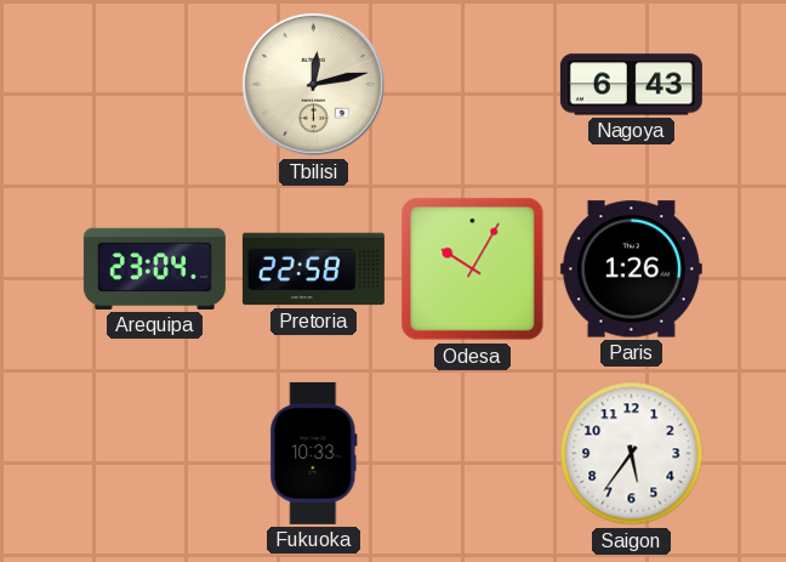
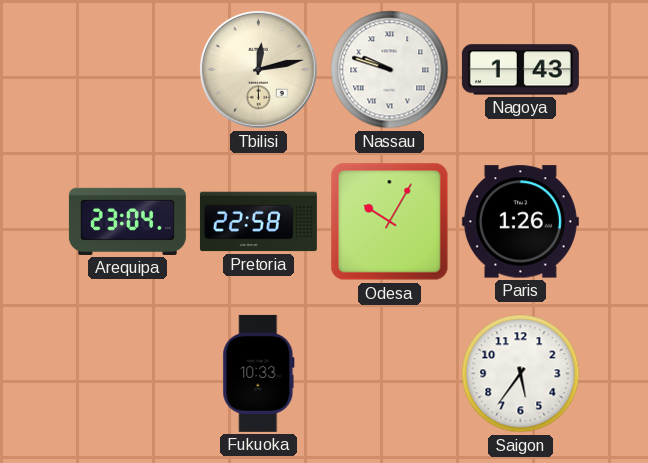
Nassau: none -> 9:48 (390, 70)
Nagoya: 6:43 -> 1:43 (520, 70)
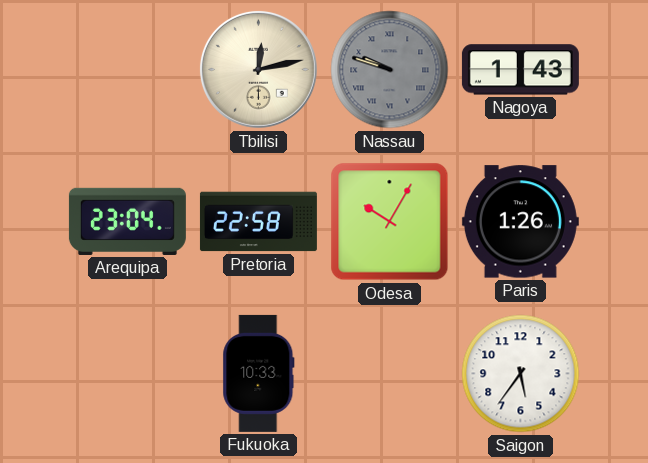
Nassau dial: white -> grey (390, 70)
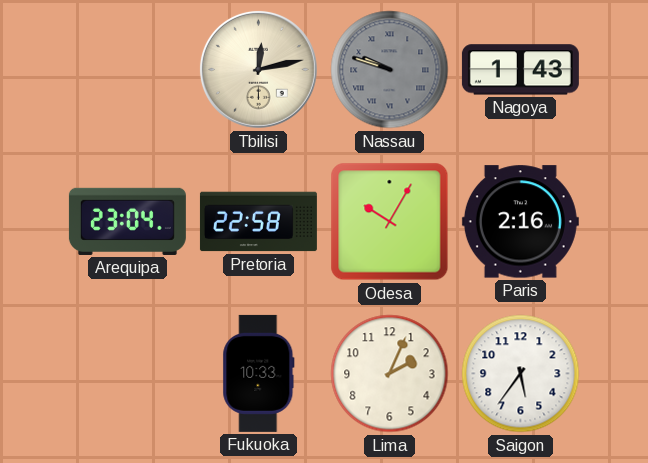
Paris: 1:26 -> 2:16 (520, 222)
Lima: none -> 2:04 (390, 374)
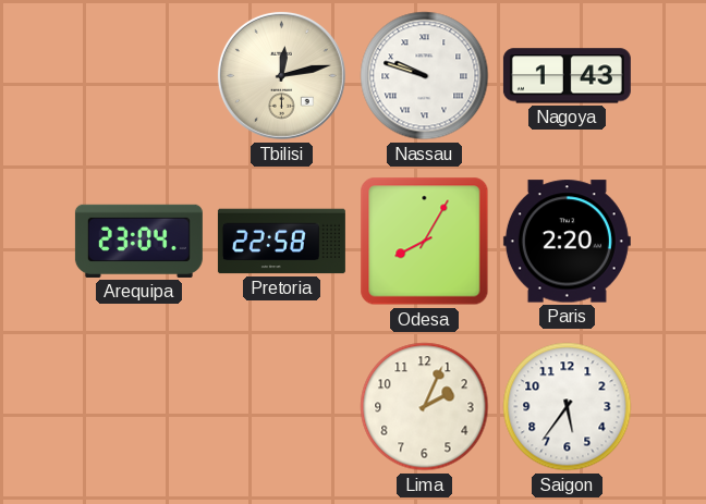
Nassau dial: grey -> white (425, 76)
Odesa: 10:05 -> 8:05 (425, 242)
Paris: 2:16 -> 2:20 (567, 242)
Fukuoka: 10:33 -> none (259, 373)
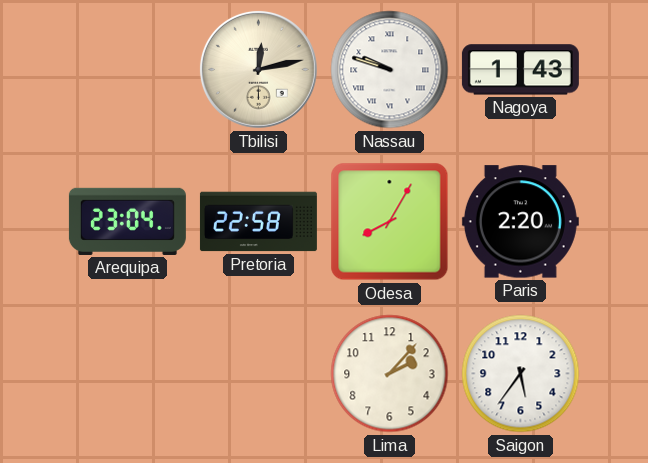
Lima: 2:04 -> 2:07 (390, 374)
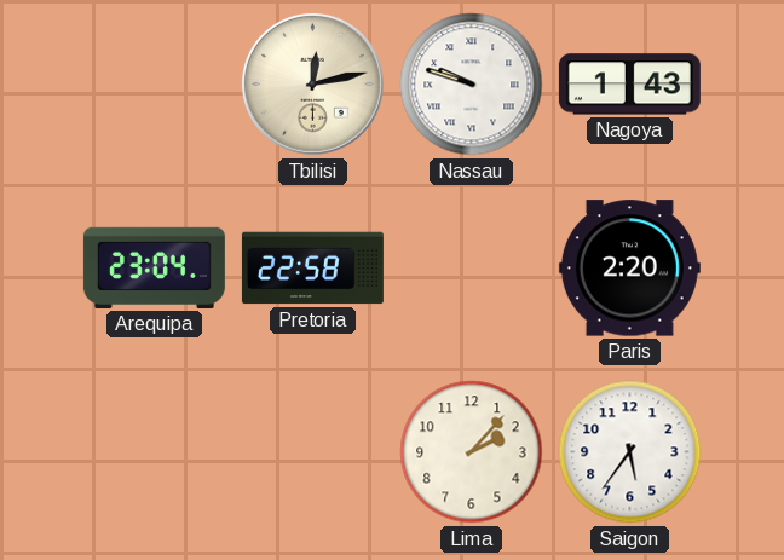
Odesa: 8:05 -> none (390, 222)
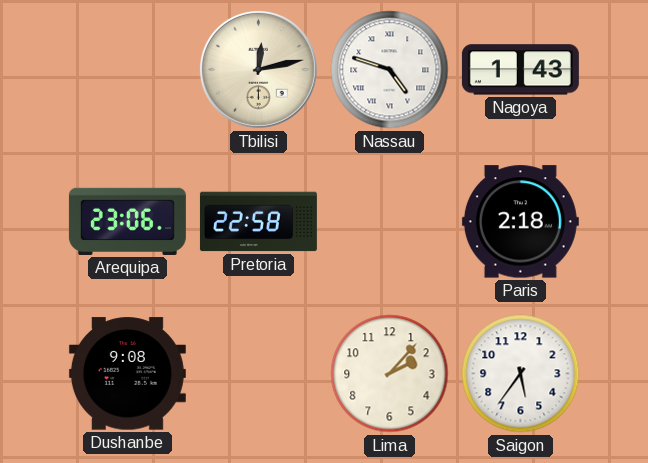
Nassau: 9:48 -> 4:48 (390, 70)
Arequipa: 23:04 -> 23:06 (127, 221)
Paris: 2:20 -> 2:18 (520, 222)
Dushanbe: none -> 9:08 (127, 374)
